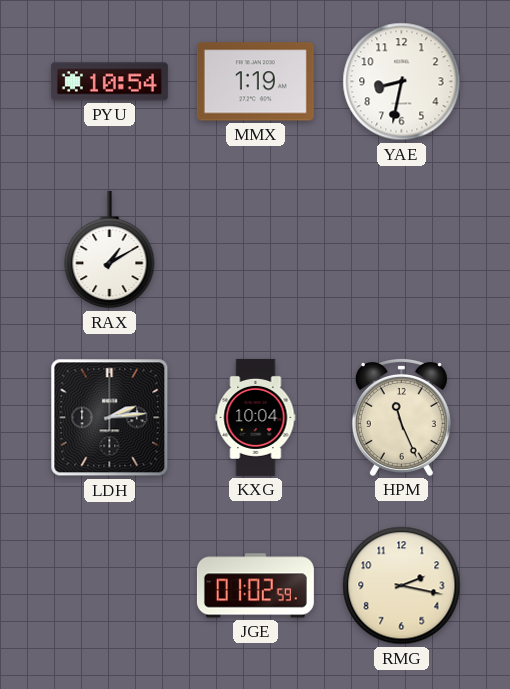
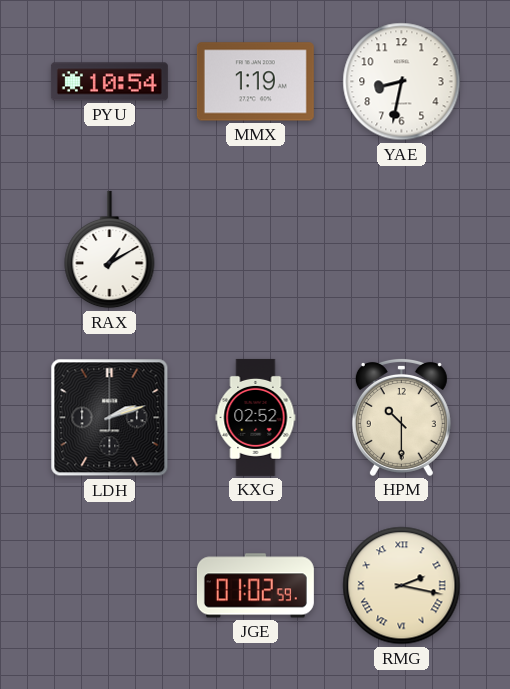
LDH: 2:14 -> 2:12 (110, 418)
KXG: 10:04 -> 02:52 (256, 417)
HPM: 11:26 -> 10:30 (401, 417)
RMG numerals: Arabic -> Roman (402, 586)
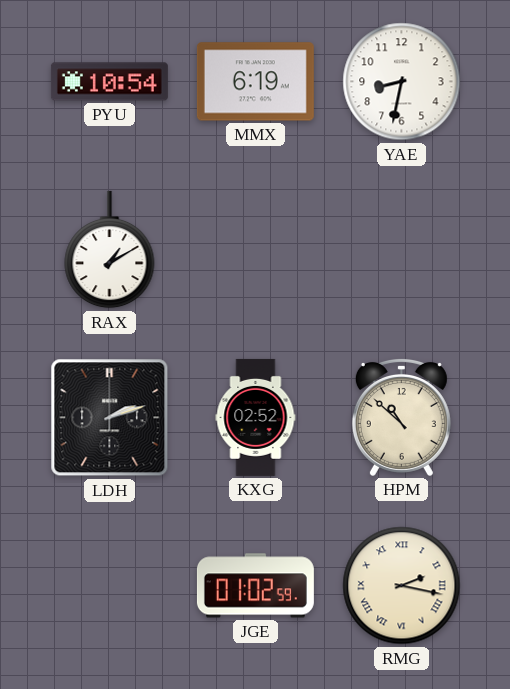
MMX: 1:19 -> 6:19 (255, 82)
HPM: 10:30 -> 10:52 (401, 417)
